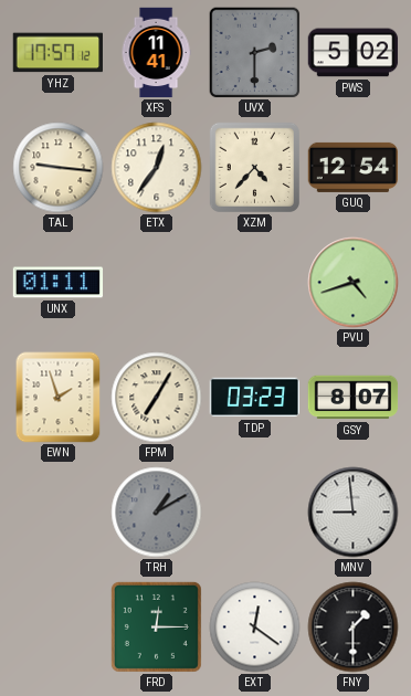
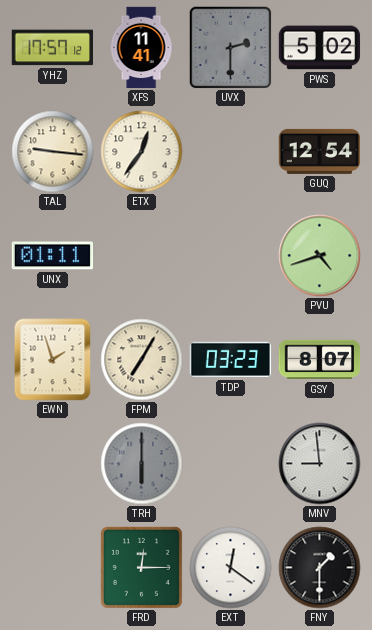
XZM: 4:37 -> none (254, 167)
TRH: 1:10 -> 6:00 (142, 464)
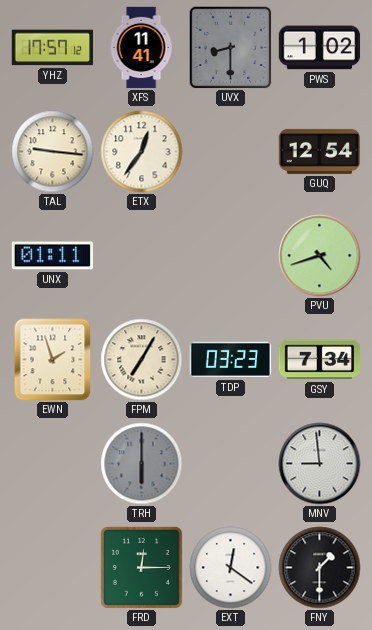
UVX: 2:30 -> 8:30 (231, 48)
PWS: 5:02 -> 1:02 (320, 48)
GSY: 8:07 -> 7:34 (320, 360)
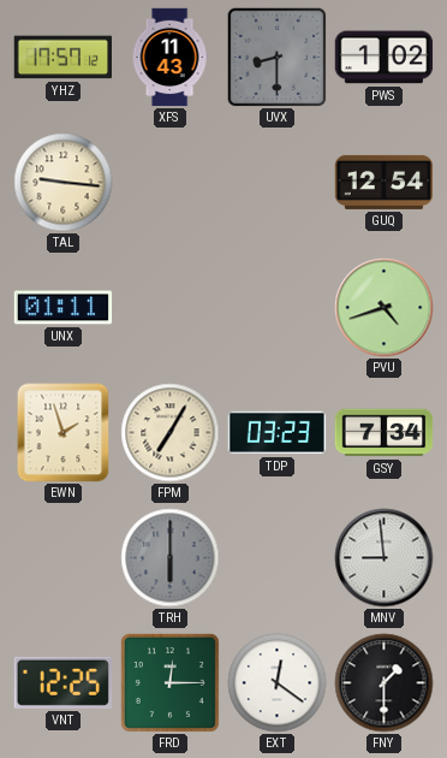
XFS: 11:41 -> 11:43 (169, 58)
ETX: 12:36 -> none (142, 152)
VNT: none -> 12:25 (62, 682)
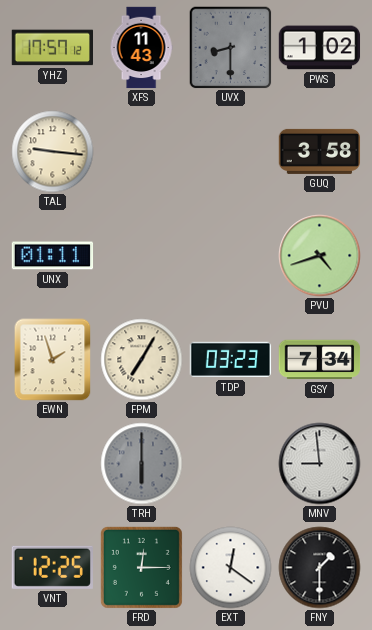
GUQ: 12:54 -> 3:58 (320, 151)
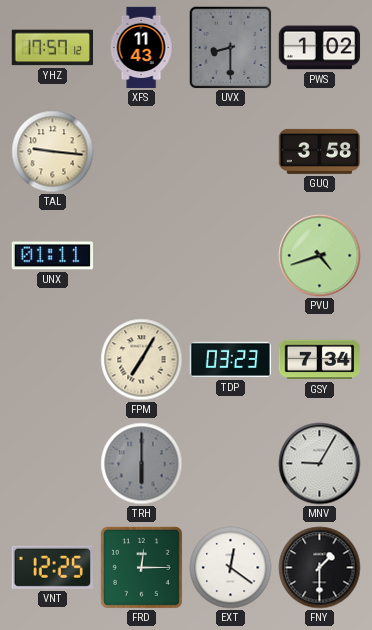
EWN: 1:57 -> none (53, 360)
MNV: 8:59 -> 9:05 (320, 464)
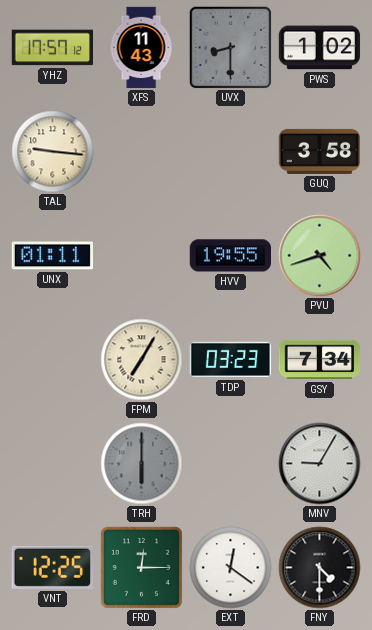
HVV: none -> 19:55 (231, 256)
FNY: 1:30 -> 4:30 (320, 568)
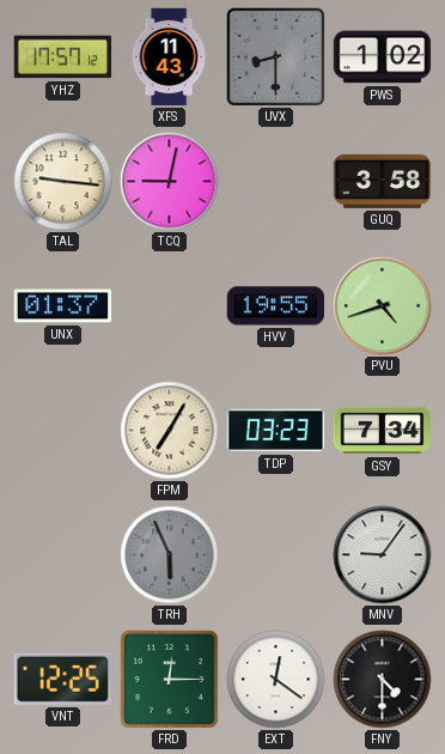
TCQ: none -> 9:02 (170, 182)
UNX: 01:11 -> 01:37 (63, 306)
TRH: 6:00 -> 5:56 (170, 555)
MNV: 9:05 -> 9:06 (383, 555)
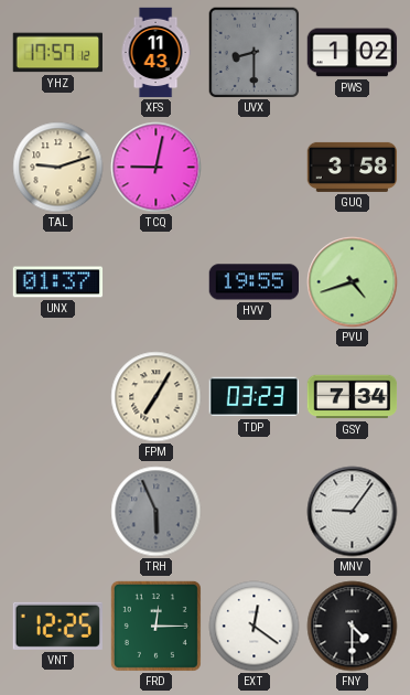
TAL: 9:16 -> 9:12 (58, 168)
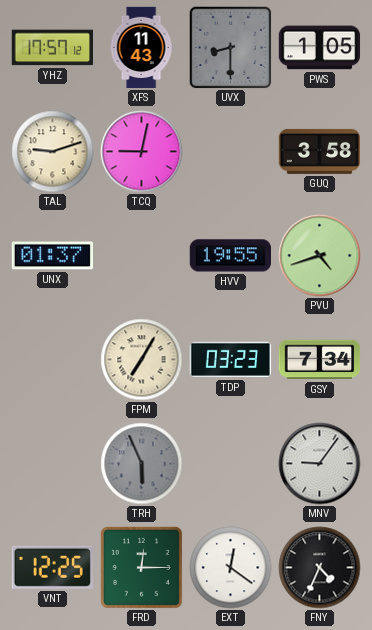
PWS: 1:02 -> 1:05 (320, 48)
FNY: 4:30 -> 4:34 (320, 568)
